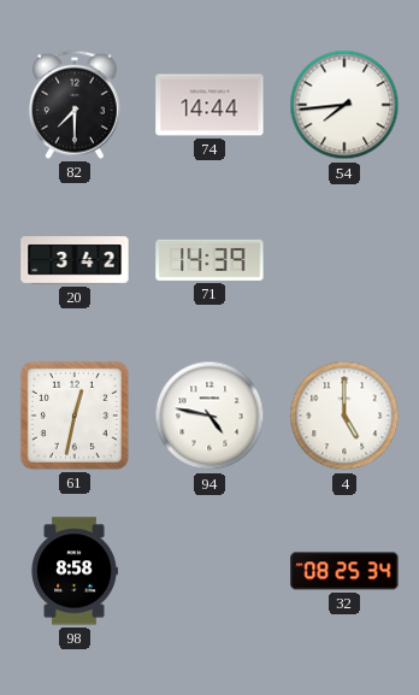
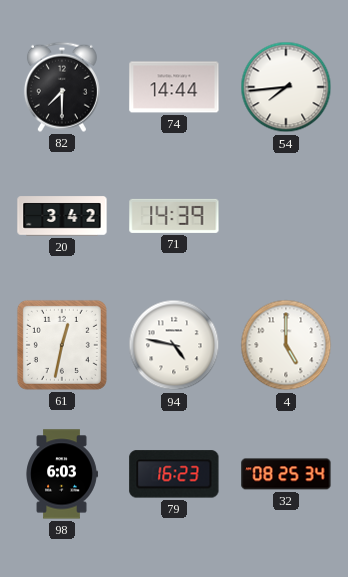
98: 8:58 -> 6:03 (62, 474)
79: none -> 16:23 (174, 474)
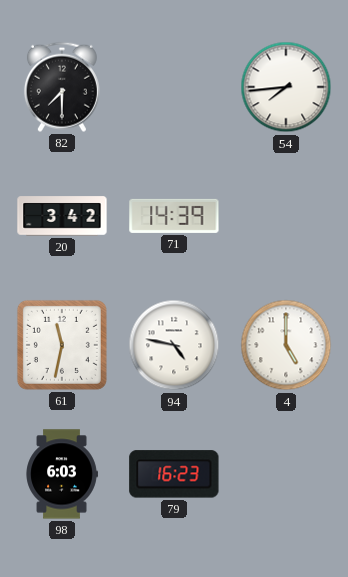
74: 14:44 -> none (174, 87)
61: 12:32 -> 11:32 (62, 345)
32: 08:25 -> none (286, 474)
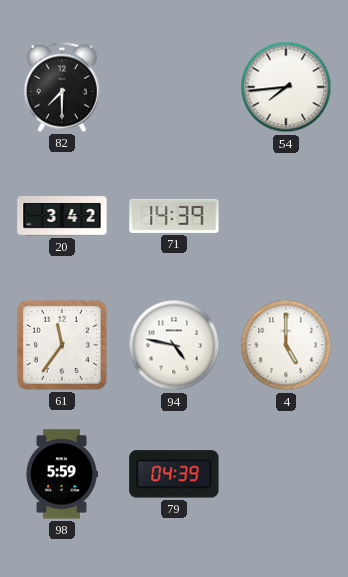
61: 11:32 -> 11:36 (62, 345)
98: 6:03 -> 5:59 (62, 474)
79: 16:23 -> 04:39 (174, 474)
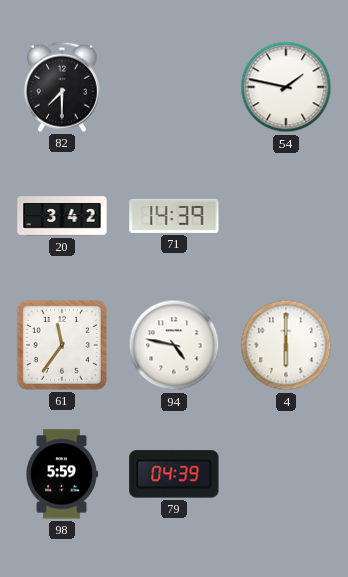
54: 7:44 -> 1:47 (286, 87)
4: 5:00 -> 6:00 (286, 345)
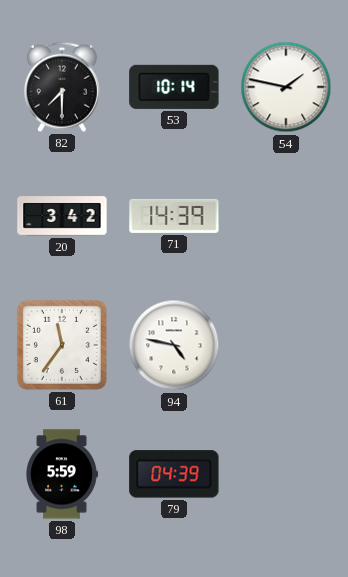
53: none -> 10:14 (174, 87)
4: 6:00 -> none (286, 345)
